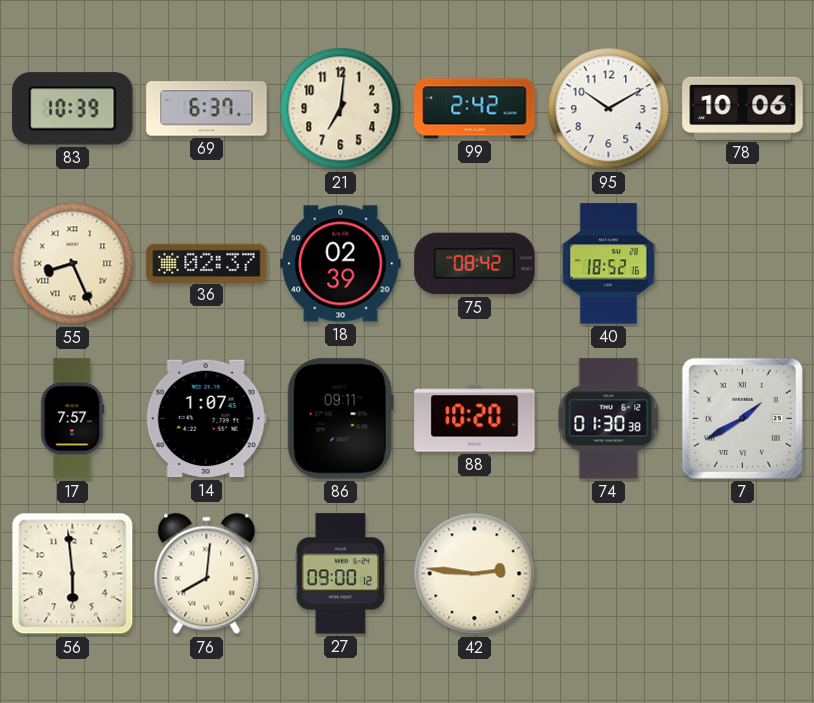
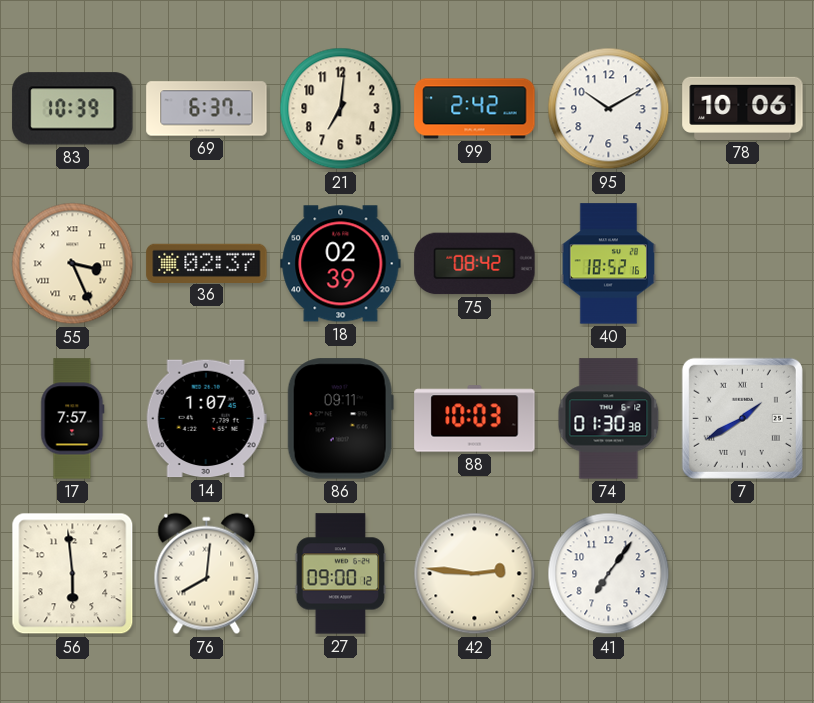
55: 8:26 -> 3:26 (73, 264)
88: 10:20 -> 10:03 (475, 419)
41: none -> 7:06 (609, 574)
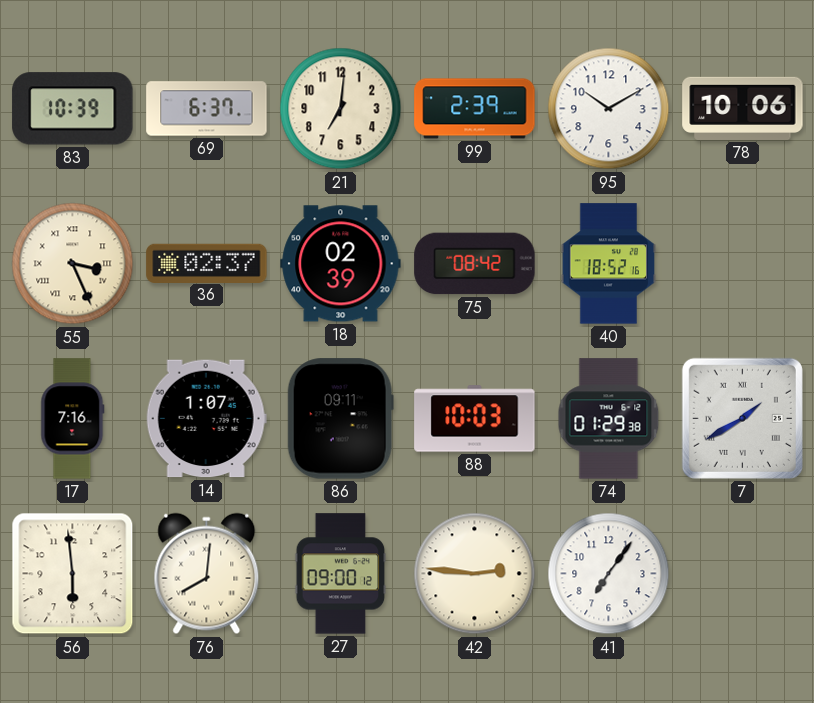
99: 2:42 -> 2:39 (475, 109)
17: 7:57 -> 7:16 (73, 419)
74: 01:30 -> 01:29 (609, 419)
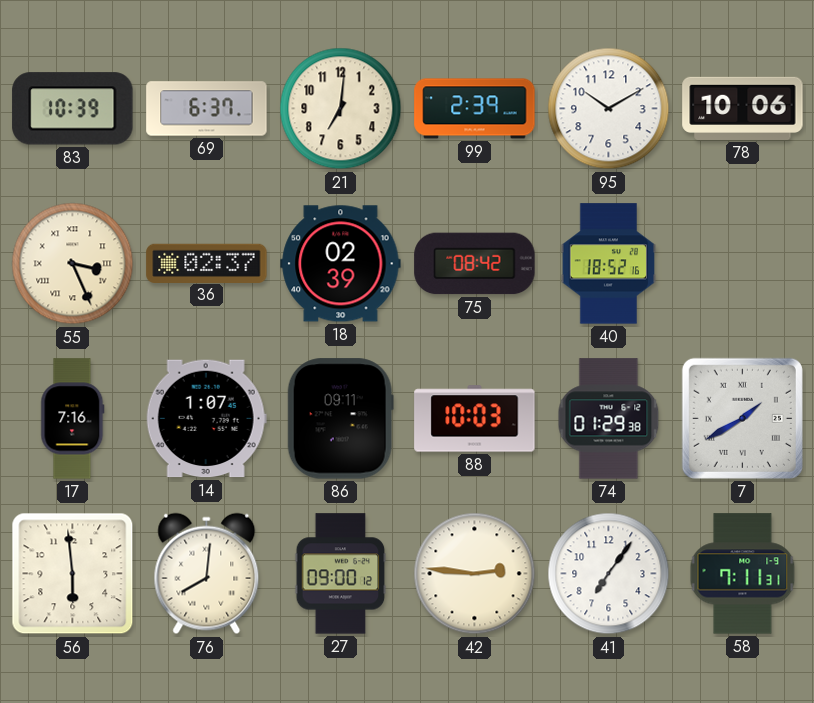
58: none -> 7:11 (743, 574)
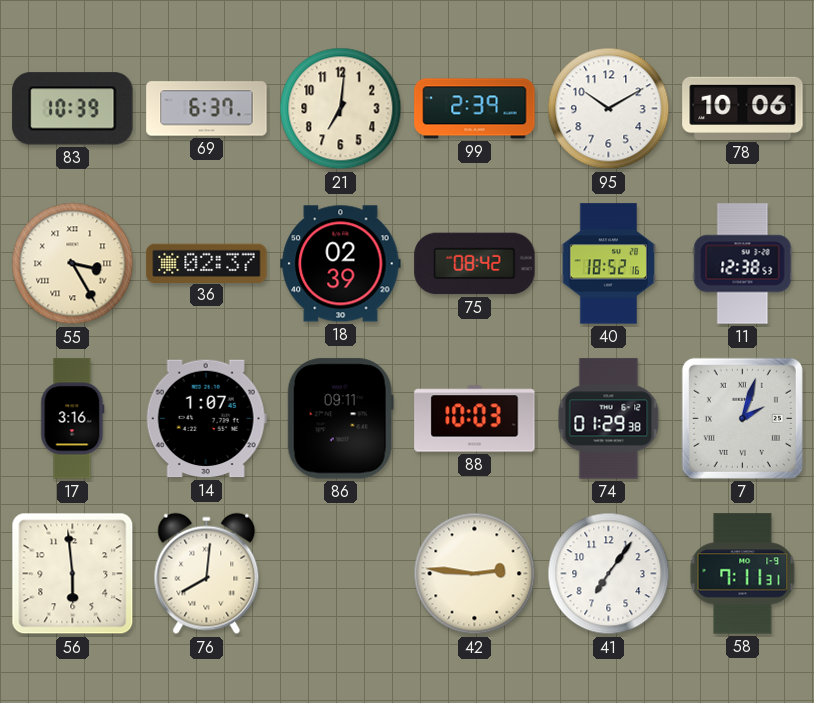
55: 3:26 -> 3:25 (73, 264)
11: none -> 12:38 (743, 264)
17: 7:16 -> 3:16 (73, 419)
7: 1:40 -> 2:03 (742, 418)
27: 09:00 -> none (341, 574)
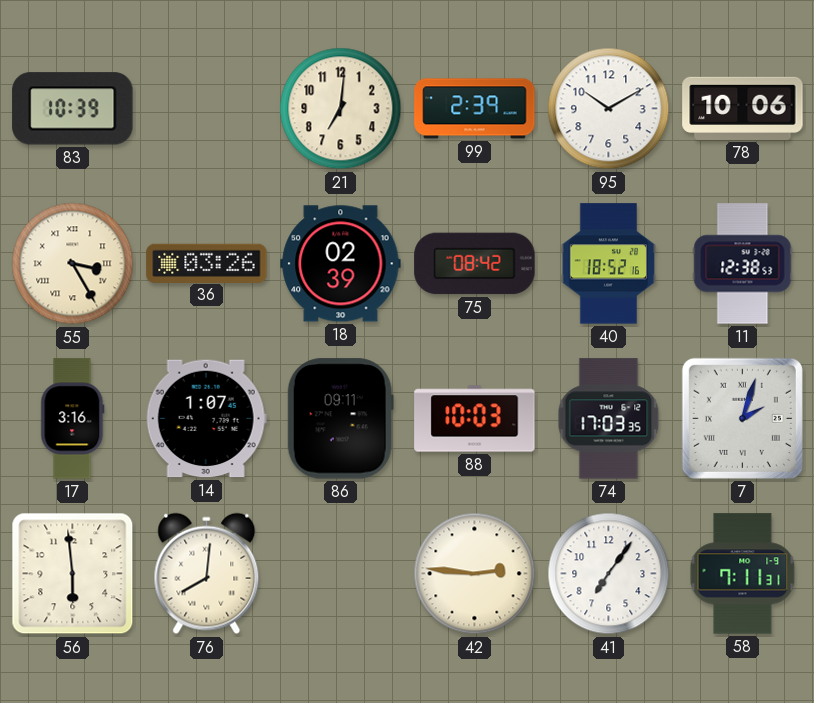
69: 6:37 -> none (207, 109)
36: 02:37 -> 03:26 (207, 263)
74: 01:29 -> 17:03 (609, 419)
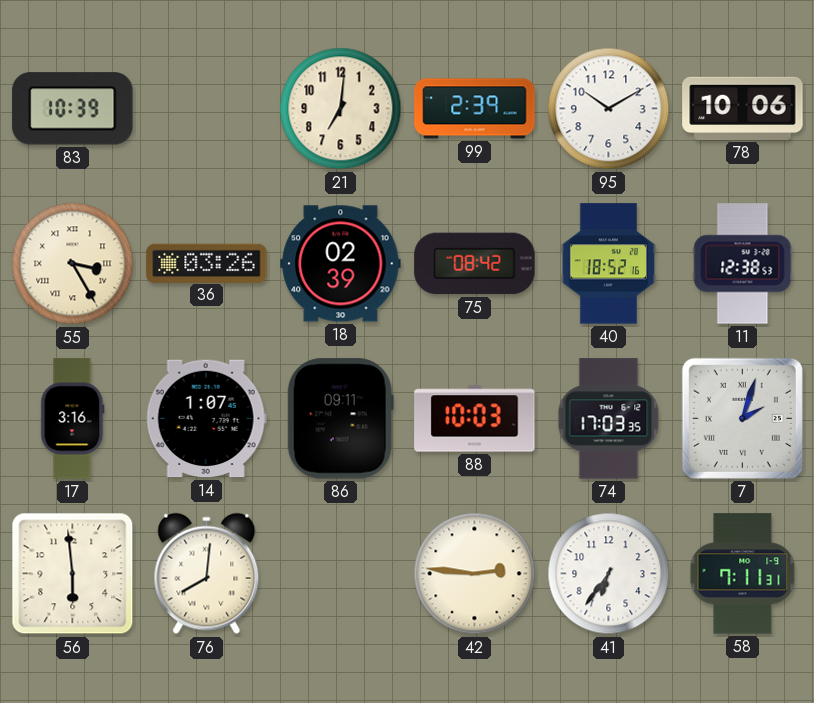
41: 7:06 -> 6:36 (609, 574)
